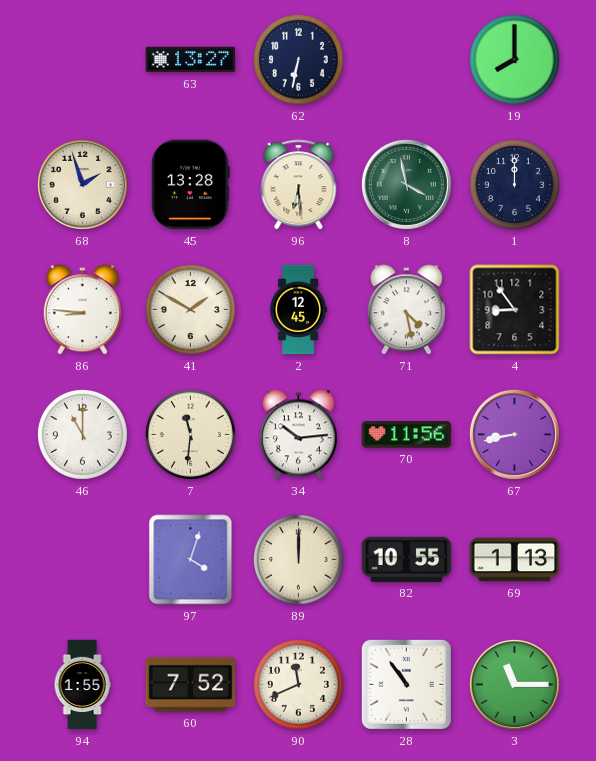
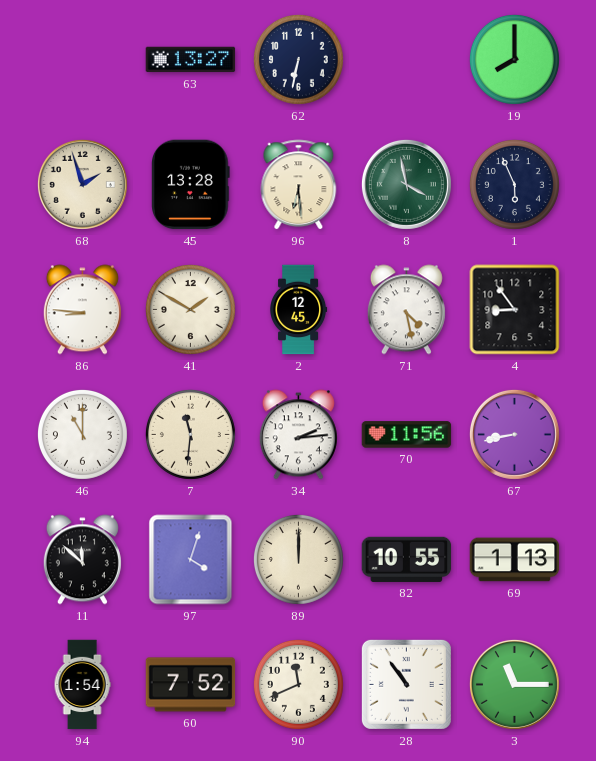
1: 12:00 -> 5:56 (514, 184)
34: 10:14 -> 2:14 (298, 435)
11: none -> 11:52 (82, 560)
94: 1:55 -> 1:54 (82, 685)
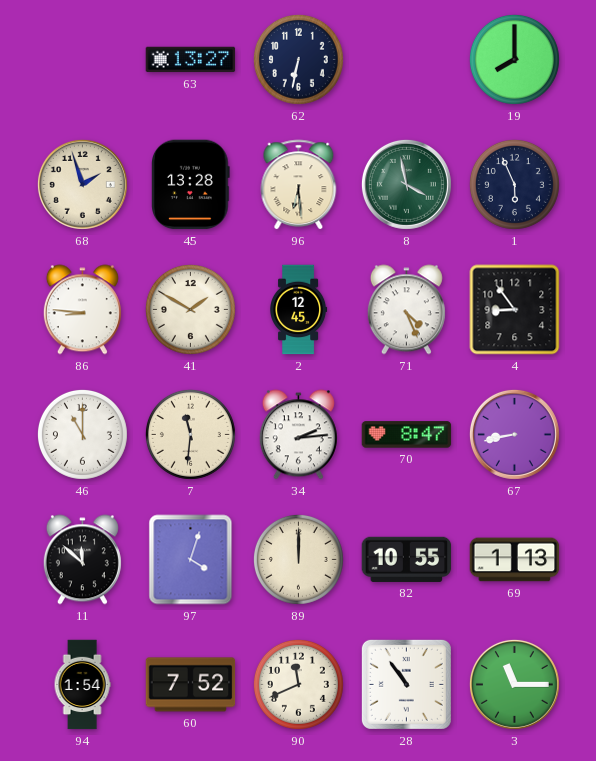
71: 4:28 -> 4:26 (406, 310)
70: 11:56 -> 8:47 (407, 435)
